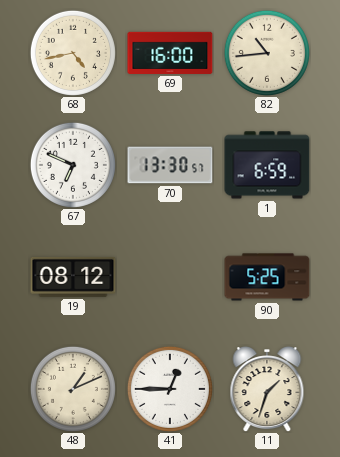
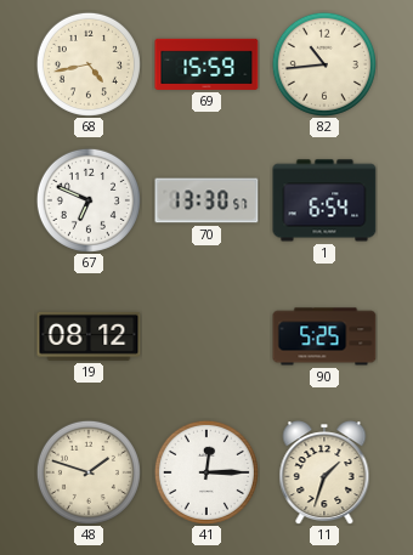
69: 16:00 -> 15:59 (206, 64)
1: 6:59 -> 6:54 (324, 200)
48: 1:11 -> 1:48 (89, 472)
41: 12:45 -> 12:15 (206, 472)
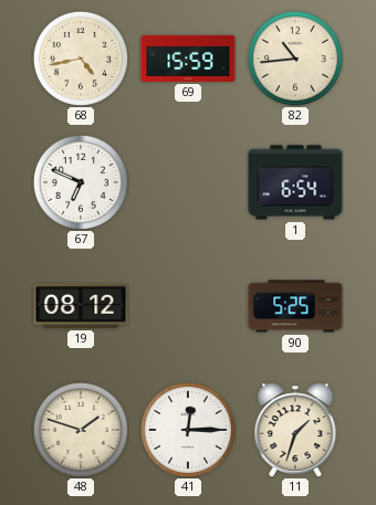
70: 13:30 -> none (206, 200)
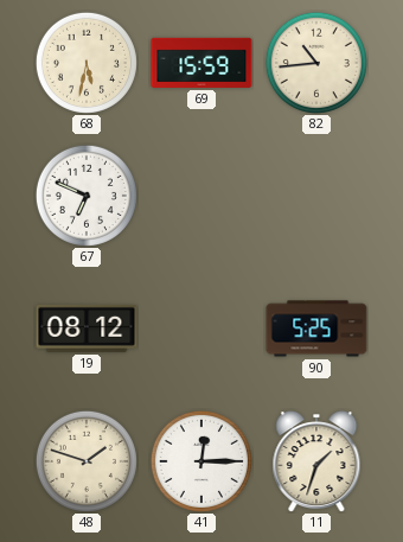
68: 4:43 -> 5:32 (87, 63)
1: 6:54 -> none (295, 182)
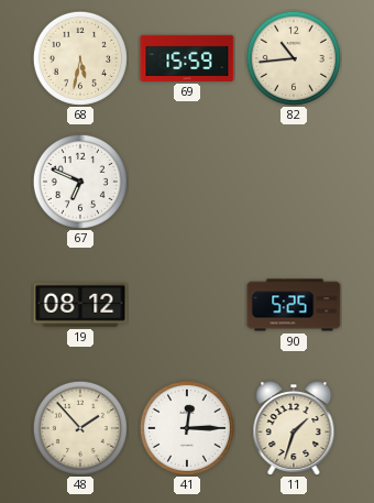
48: 1:48 -> 1:53 (80, 428)
